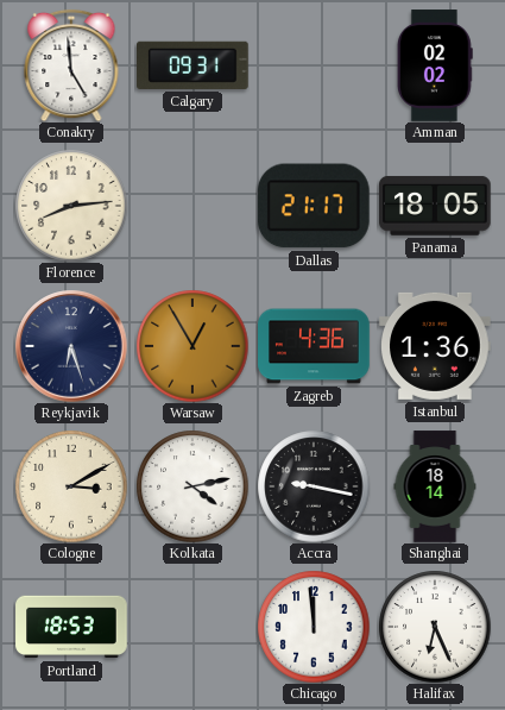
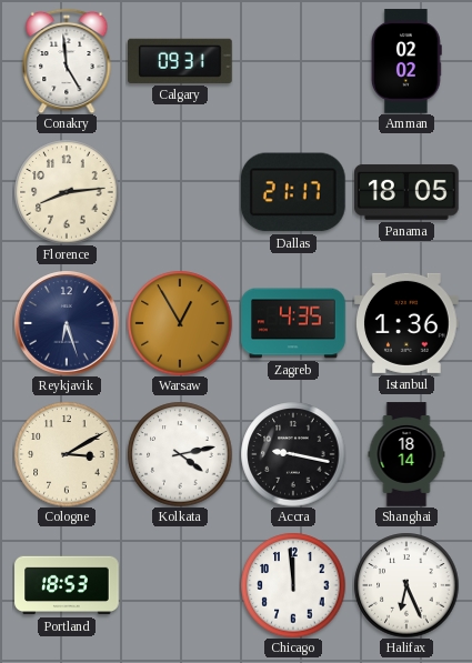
Zagreb: 4:36 -> 4:35 (293, 323)
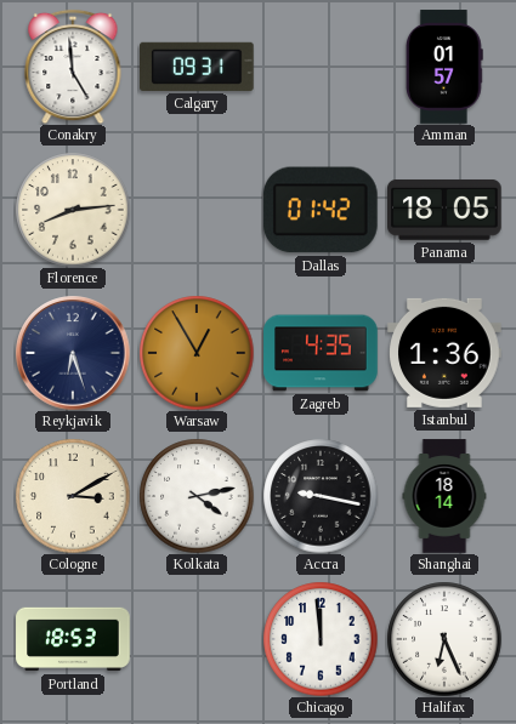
Amman: 02:02 -> 01:57 (444, 67)
Dallas: 21:17 -> 01:42 (321, 210)
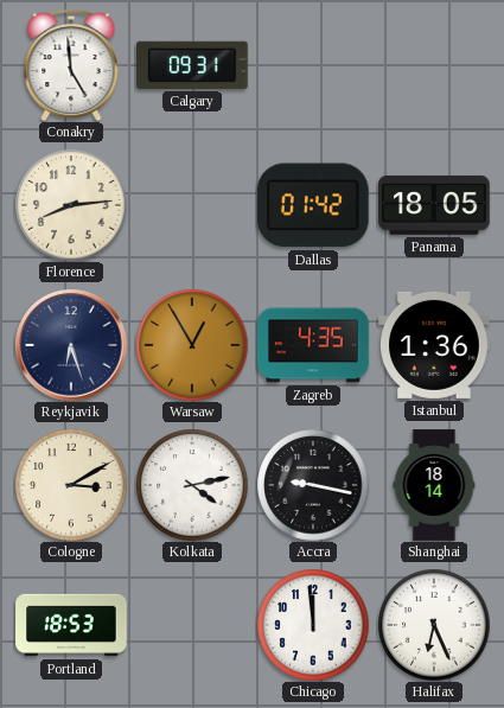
Amman: 01:57 -> none (444, 67)
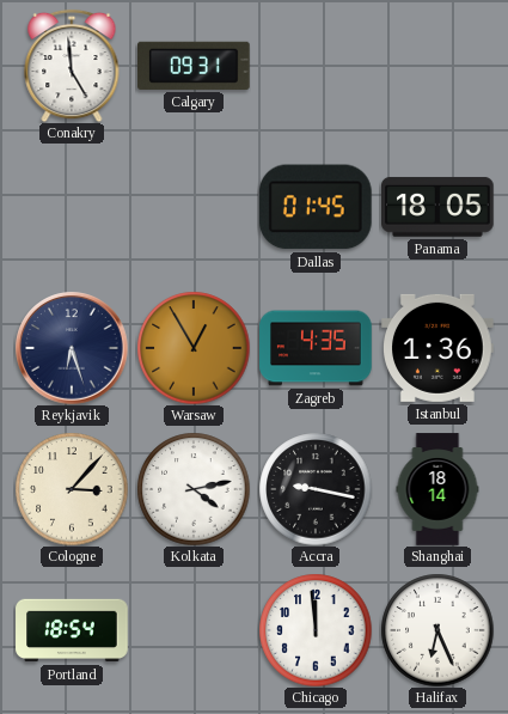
Florence: 8:14 -> none (71, 205)
Dallas: 01:42 -> 01:45 (316, 207)
Cologne: 3:10 -> 3:07 (72, 489)
Portland: 18:53 -> 18:54 (72, 630)
